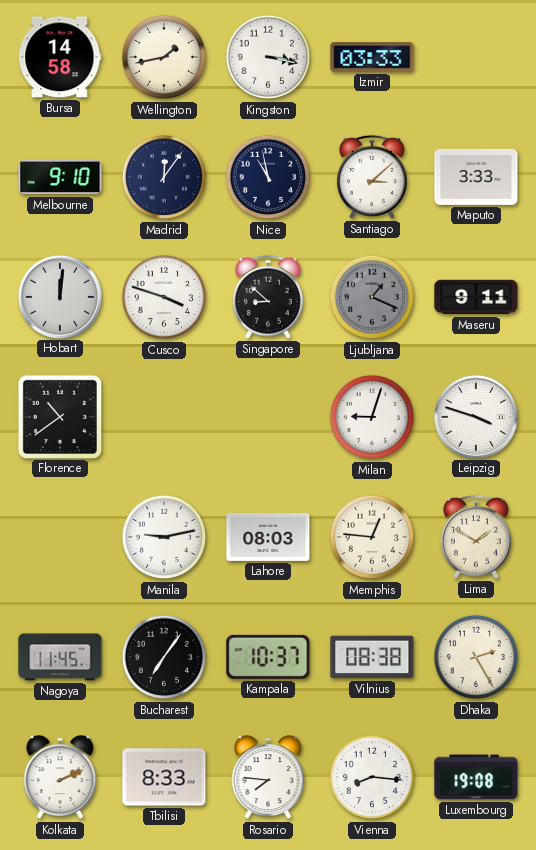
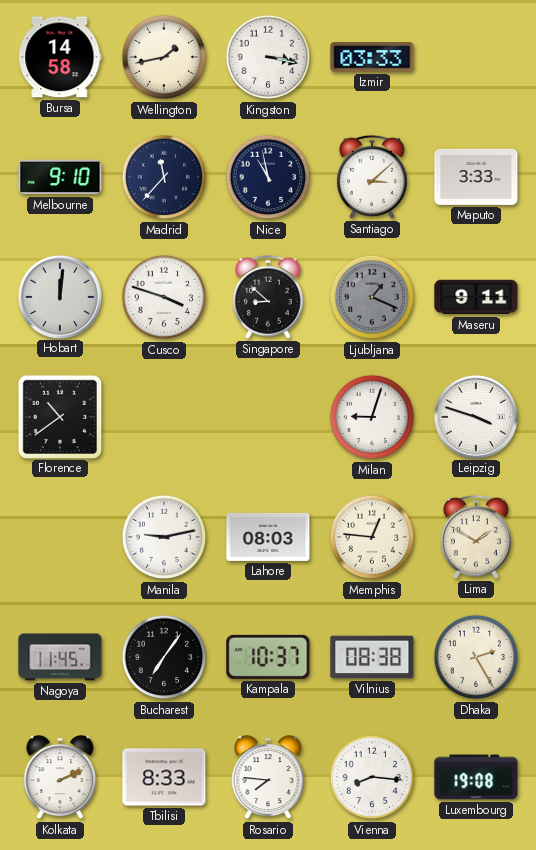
Madrid: 12:06 -> 11:37 (164, 177)
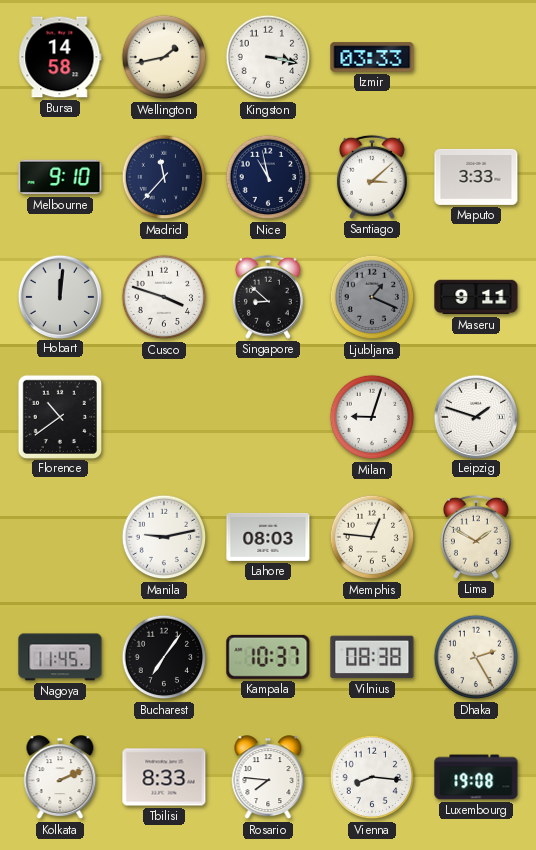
Leipzig: 3:48 -> 1:48 (475, 416)
